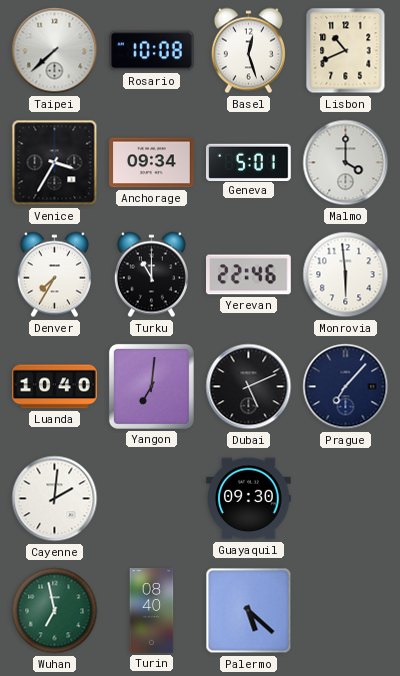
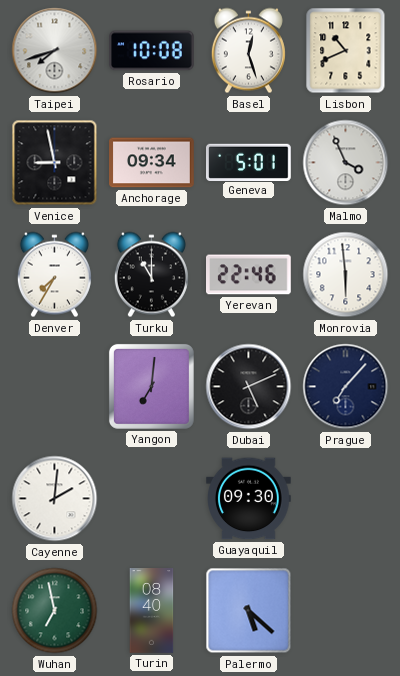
Taipei: 7:38 -> 7:42 (55, 51)
Venice: 3:35 -> 8:58 (55, 163)
Malmo: 4:00 -> 3:56 (346, 163)
Luanda: 10:40 -> none (55, 387)
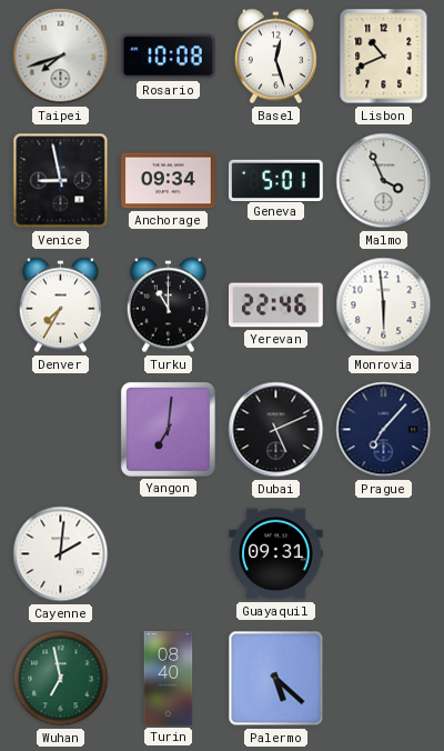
Guayaquil: 09:30 -> 09:31 (276, 554)
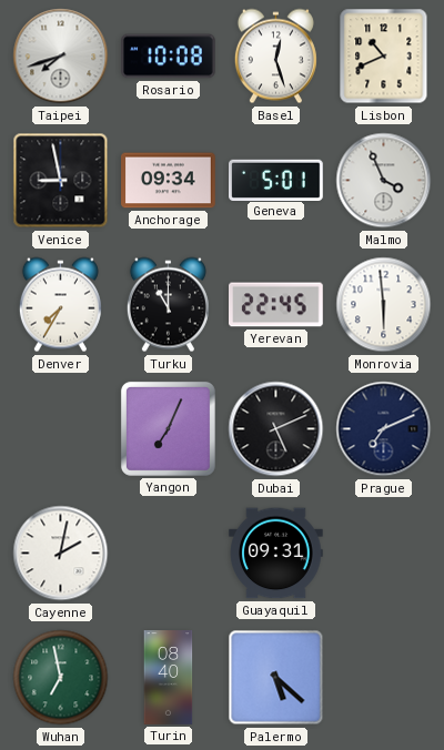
Yerevan: 22:46 -> 22:45 (276, 305)
Yangon: 7:01 -> 7:04 (168, 428)
Prague: 7:07 -> 7:11 (384, 429)
Cayenne: 2:01 -> 2:02 (61, 554)
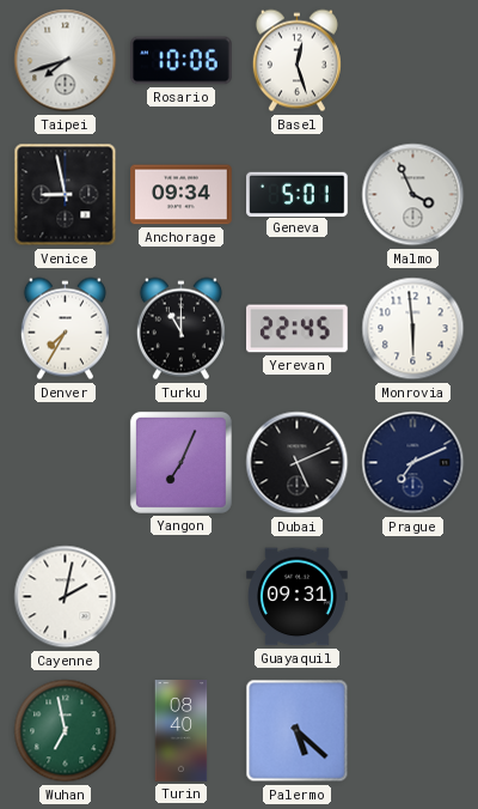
Rosario: 10:08 -> 10:06 (182, 61)
Lisbon: 10:41 -> none (384, 57)
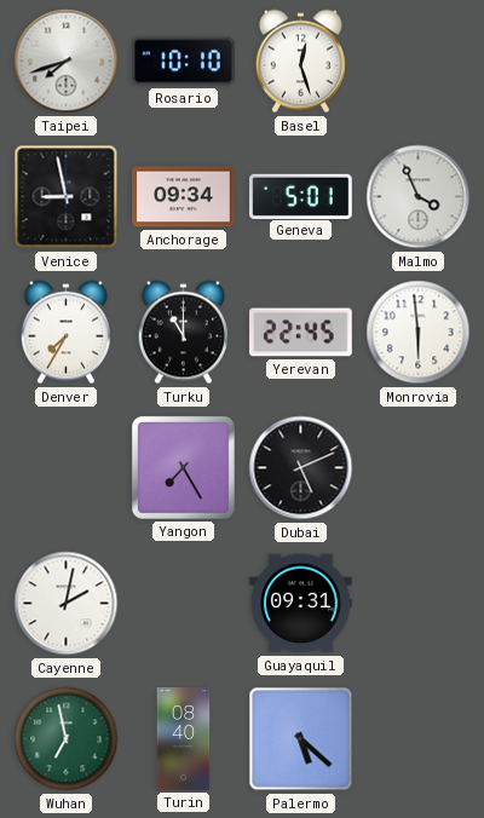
Rosario: 10:06 -> 10:10 (184, 62)
Yangon: 7:04 -> 7:25 (183, 467)
Prague: 7:11 -> none (413, 463)
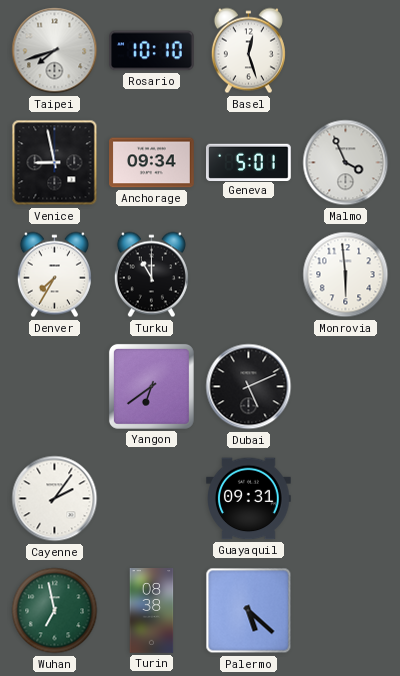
Yerevan: 22:45 -> none (301, 333)
Yangon: 7:25 -> 6:39 (151, 386)
Cayenne: 2:02 -> 2:06 (55, 499)
Turin: 08:40 -> 08:38 (152, 611)
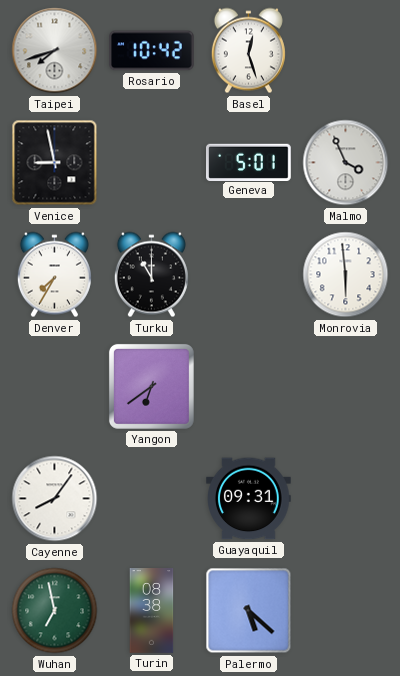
Rosario: 10:10 -> 10:42 (152, 51)
Anchorage: 09:34 -> none (152, 163)
Dubai: 5:11 -> none (249, 387)
Cayenne: 2:06 -> 8:06 (55, 499)
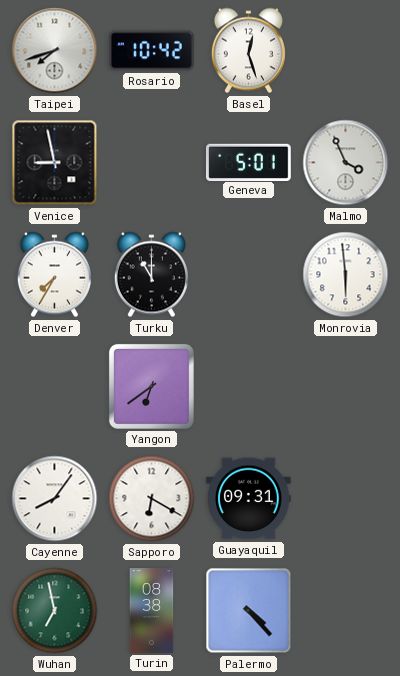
Sapporo: none -> 6:20 (152, 499)
Palermo: 5:22 -> 4:23 (249, 611)
